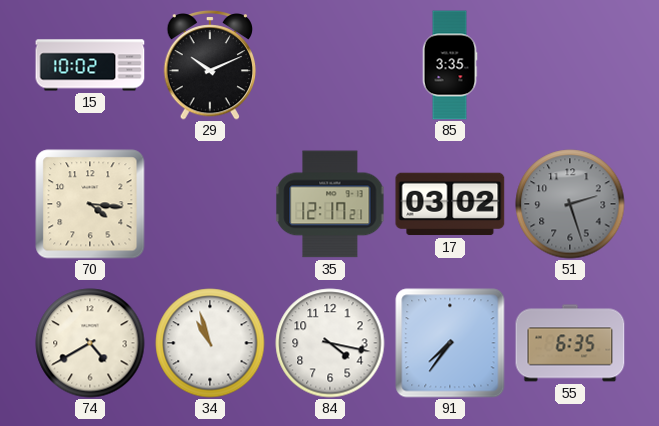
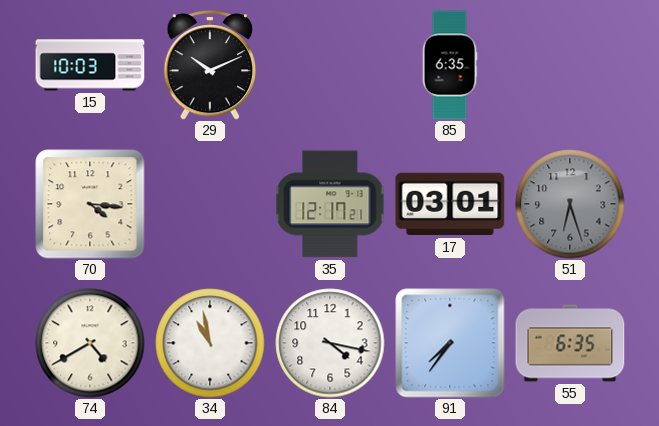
15: 10:02 -> 10:03 (90, 65)
85: 3:35 -> 6:35 (450, 65)
17: 03:02 -> 03:01 (450, 204)
51: 2:27 -> 6:27 (570, 204)
34: 10:57 -> 10:58 (210, 343)
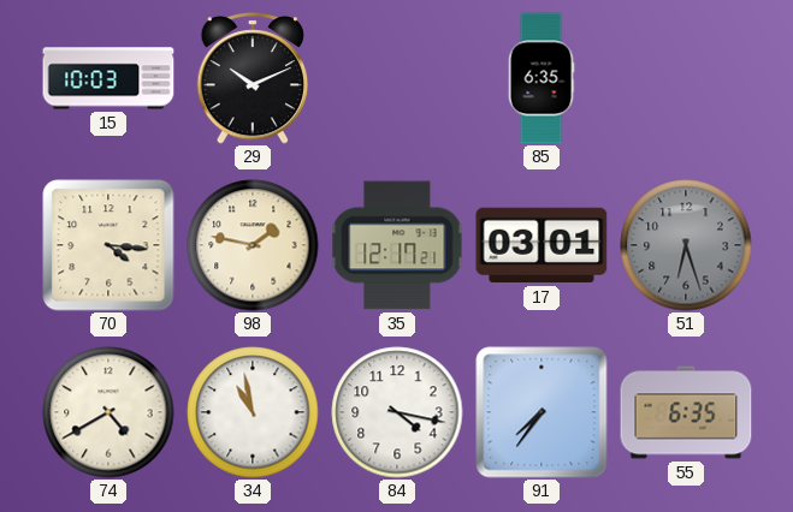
98: none -> 1:47 (253, 245)
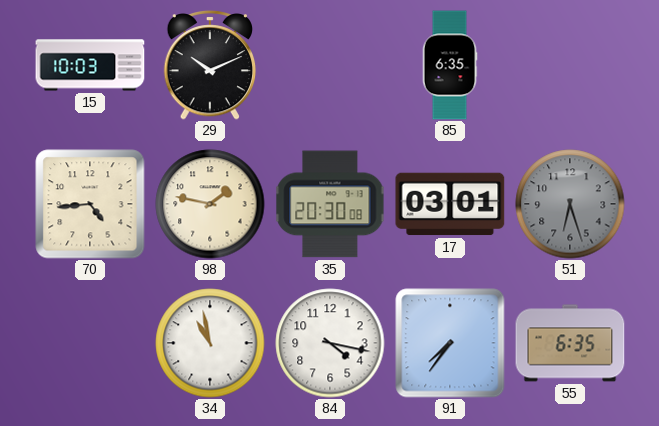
70: 4:16 -> 4:44 (90, 204)
35: 12:17 -> 20:30 (330, 204)
74: 4:40 -> none (108, 412)
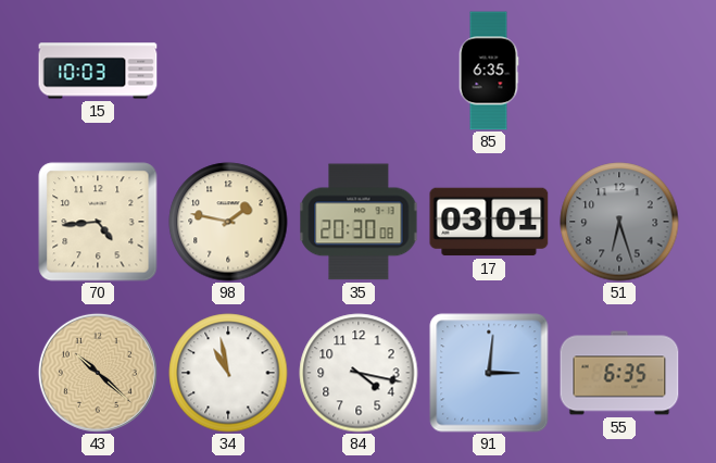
29: 10:11 -> none (210, 65)
43: none -> 10:22 (98, 373)
91: 7:36 -> 3:01 (489, 373)
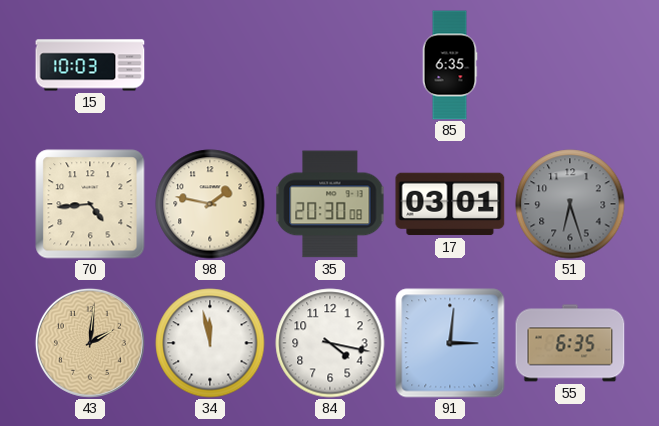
43: 10:22 -> 2:01 (90, 343)
34: 10:58 -> 11:58 (210, 343)
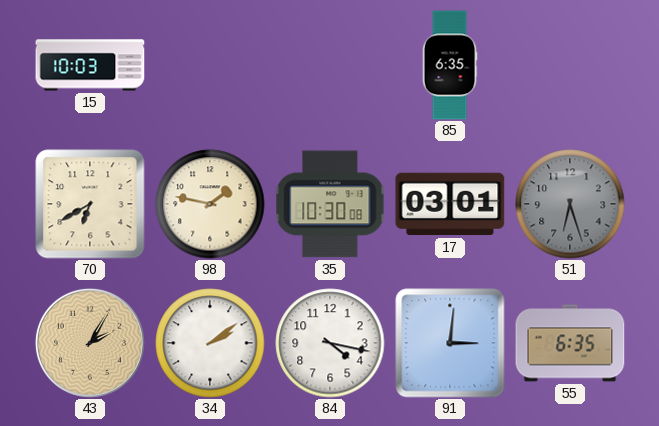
70: 4:44 -> 6:40 (90, 204)
35: 20:30 -> 10:30 (330, 204)
43: 2:01 -> 2:05 (90, 343)
34: 11:58 -> 2:09 (210, 343)
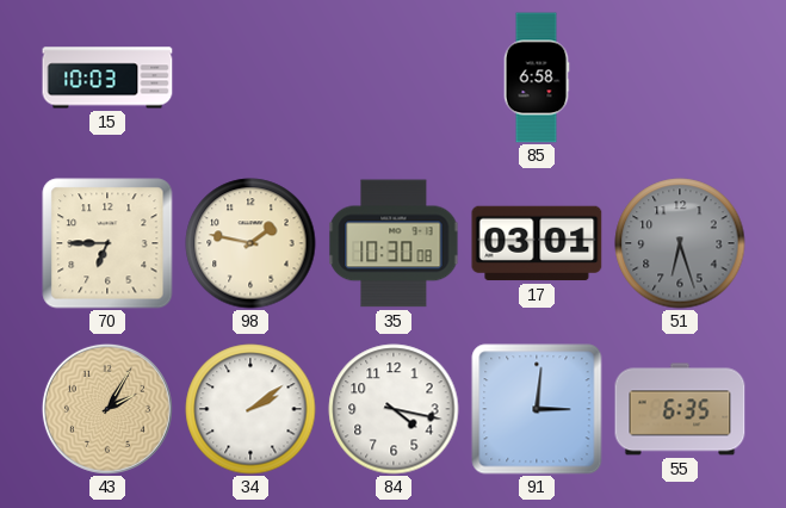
85: 6:35 -> 6:58 (537, 78)
70: 6:40 -> 6:45 (107, 243)
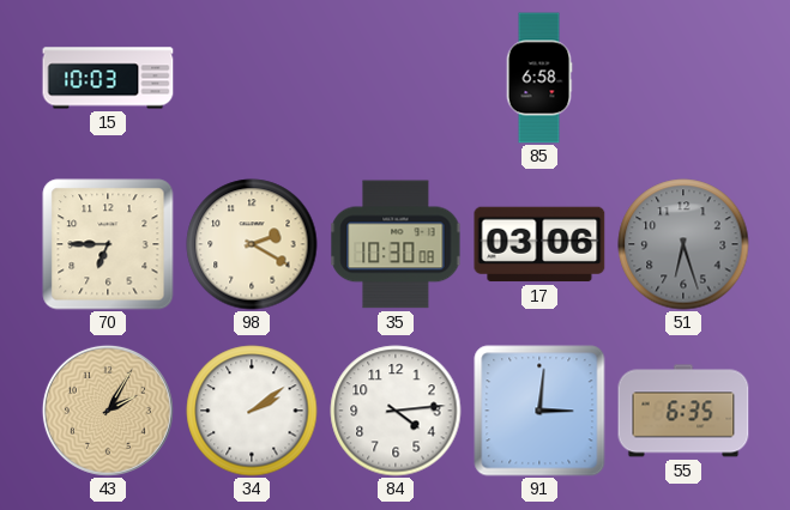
98: 1:47 -> 2:20 (252, 244)
17: 03:01 -> 03:06 (539, 244)
84: 4:17 -> 4:14 (396, 411)
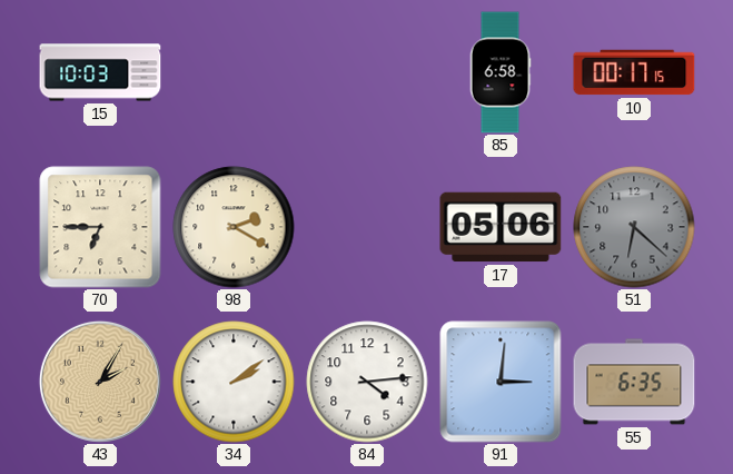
10: none -> 00:17 (634, 72)
35: 10:30 -> none (396, 244)
17: 03:06 -> 05:06 (501, 227)
51: 6:27 -> 6:22 (634, 227)
